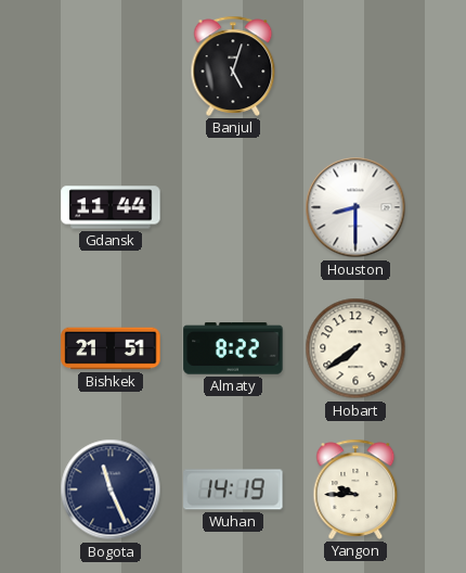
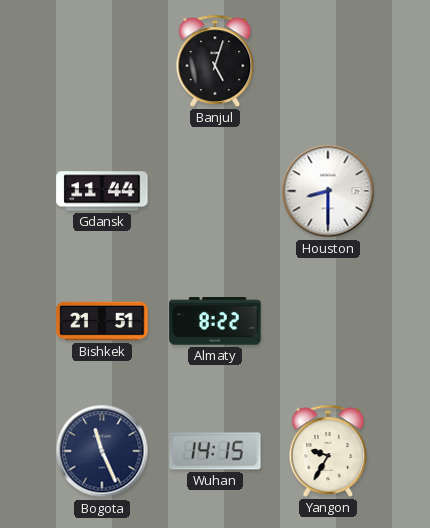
Hobart: 7:39 -> none (355, 348)
Wuhan: 14:19 -> 14:15 (215, 451)
Yangon: 9:45 -> 9:35 (328, 451)
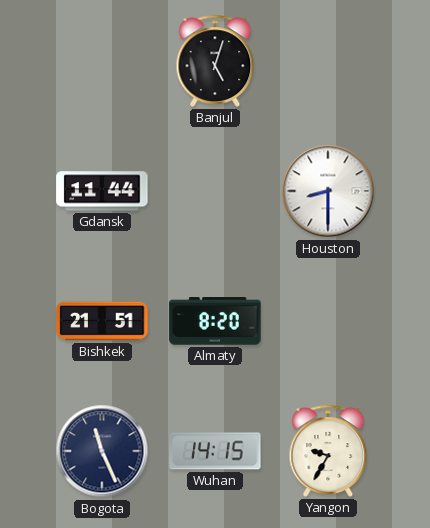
Almaty: 8:22 -> 8:20 (215, 321)
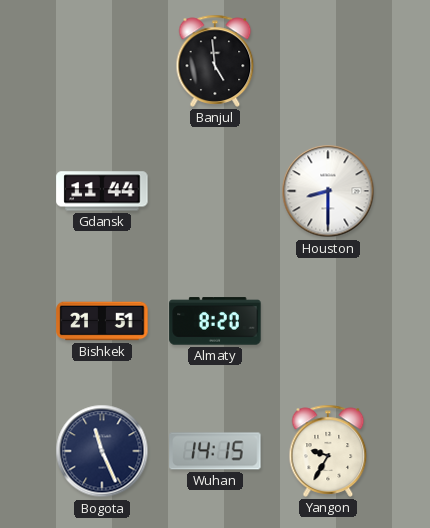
Banjul: 5:03 -> 4:59 (215, 61)
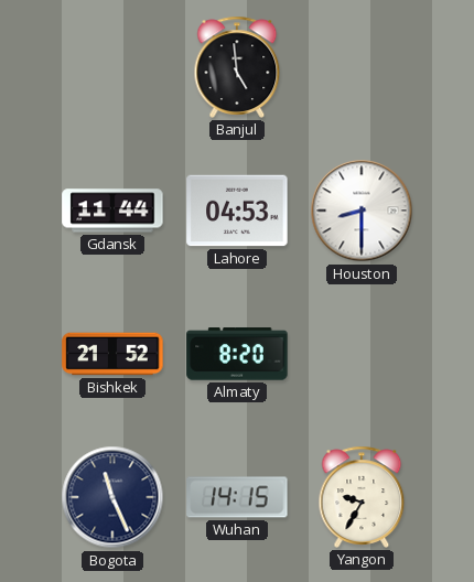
Lahore: none -> 04:53 (237, 211)
Bishkek: 21:51 -> 21:52 (112, 354)
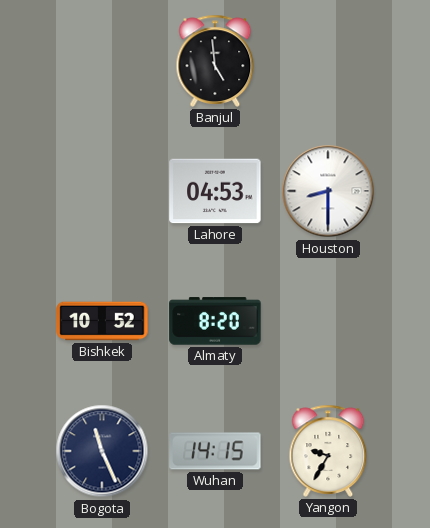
Gdansk: 11:44 -> none (112, 211)
Bishkek: 21:52 -> 10:52 (102, 321)
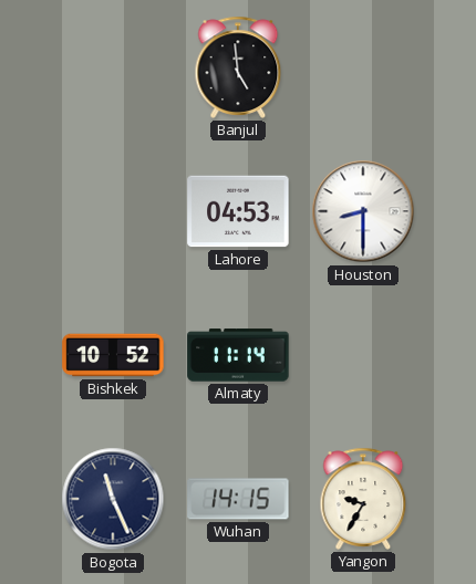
Almaty: 8:20 -> 11:14 (238, 355)
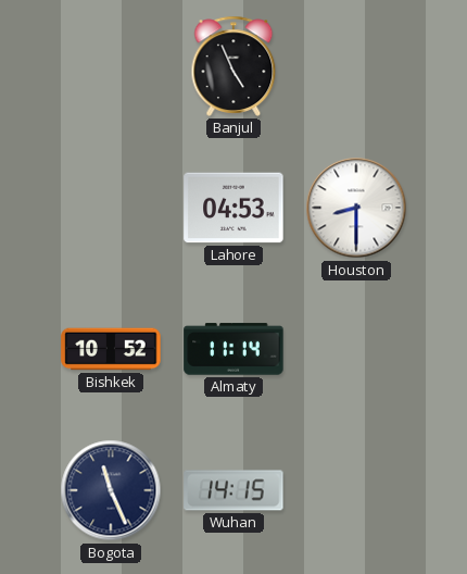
Banjul: 4:59 -> 4:56 (233, 66)
Yangon: 9:35 -> none (363, 499)
